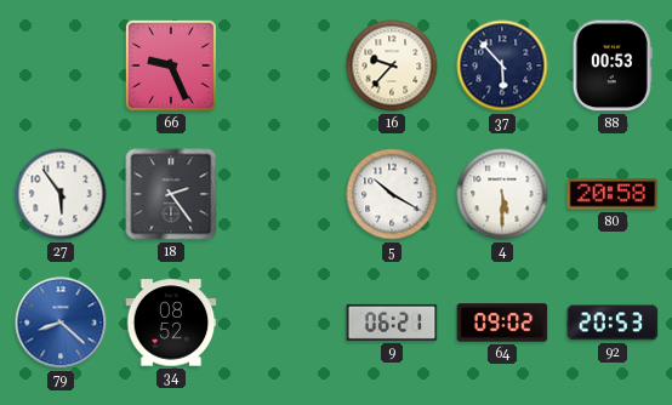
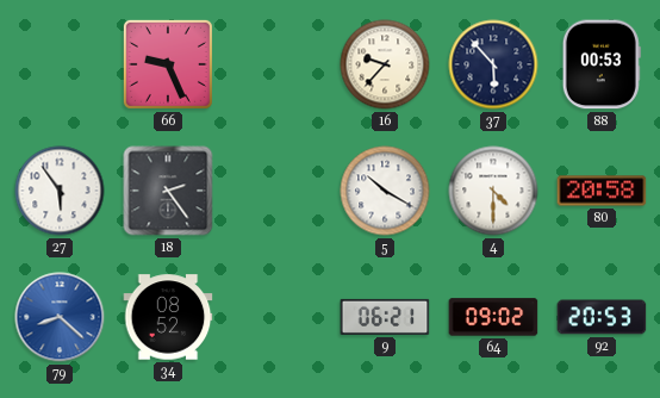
4: 5:30 -> 4:30 (493, 191)
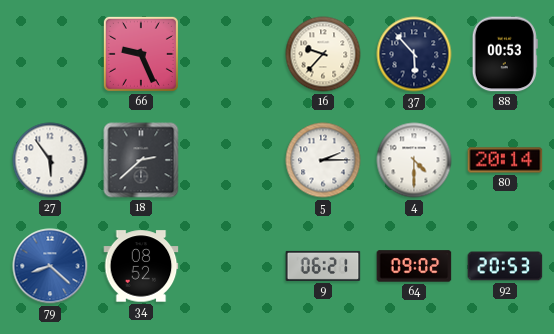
18: 2:24 -> 2:38 (141, 160)
5: 10:20 -> 2:15 (323, 160)
80: 20:58 -> 20:14 (505, 160)
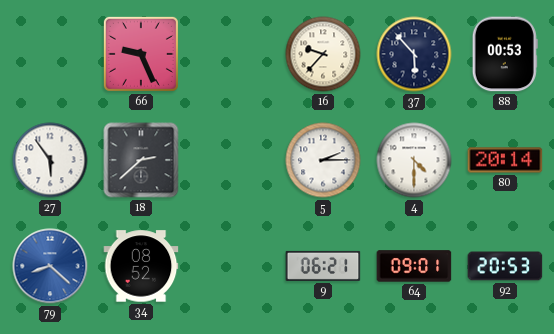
64: 09:02 -> 09:01 (414, 266)
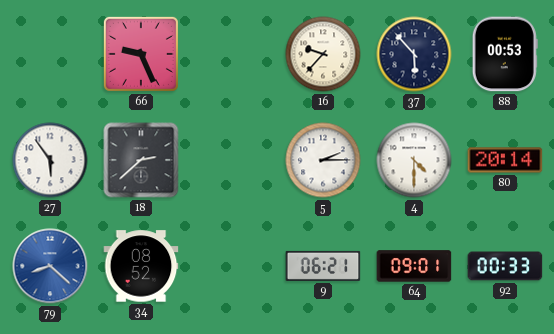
92: 20:53 -> 00:33 (505, 266)
